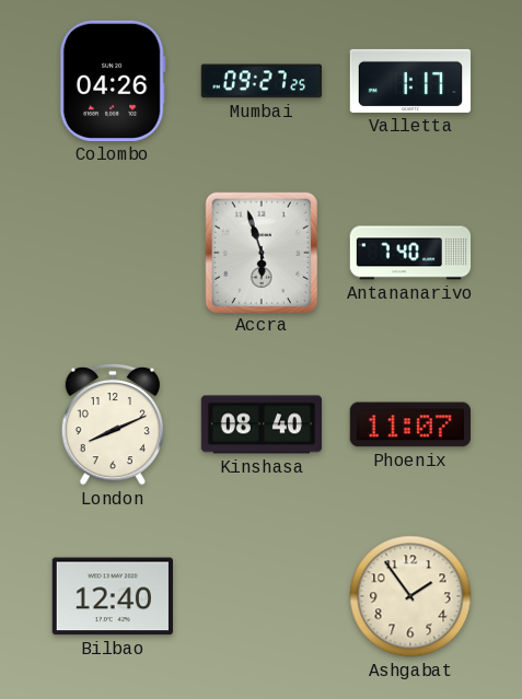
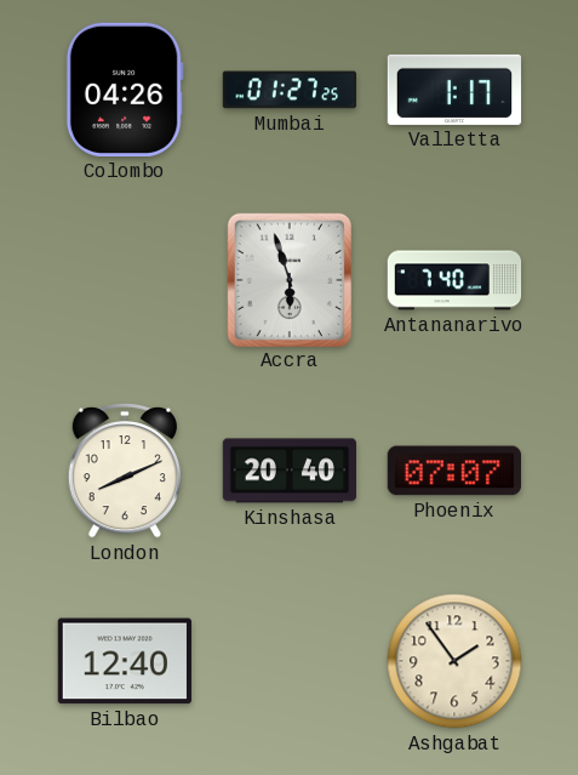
Mumbai: 09:27 -> 01:27 (288, 90)
Kinshasa: 08:40 -> 20:40 (288, 471)
Phoenix: 11:07 -> 07:07 (453, 471)
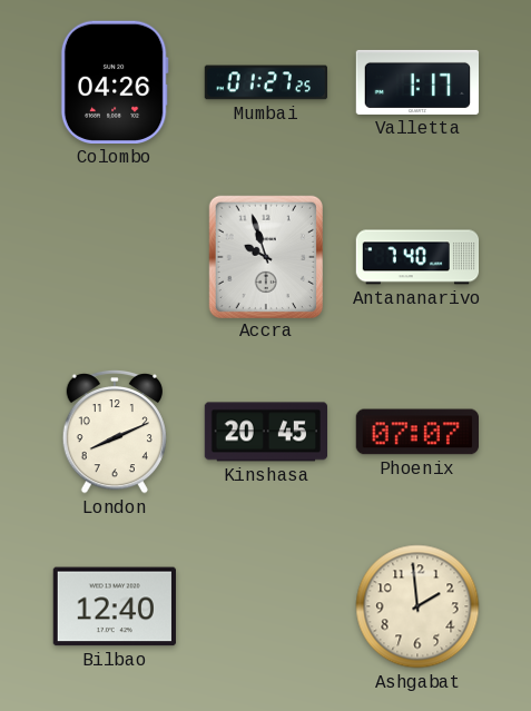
Accra: 5:57 -> 9:57 (265, 256)
Kinshasa: 20:40 -> 20:45 (265, 432)
Ashgabat: 1:54 -> 1:59 (417, 606)
